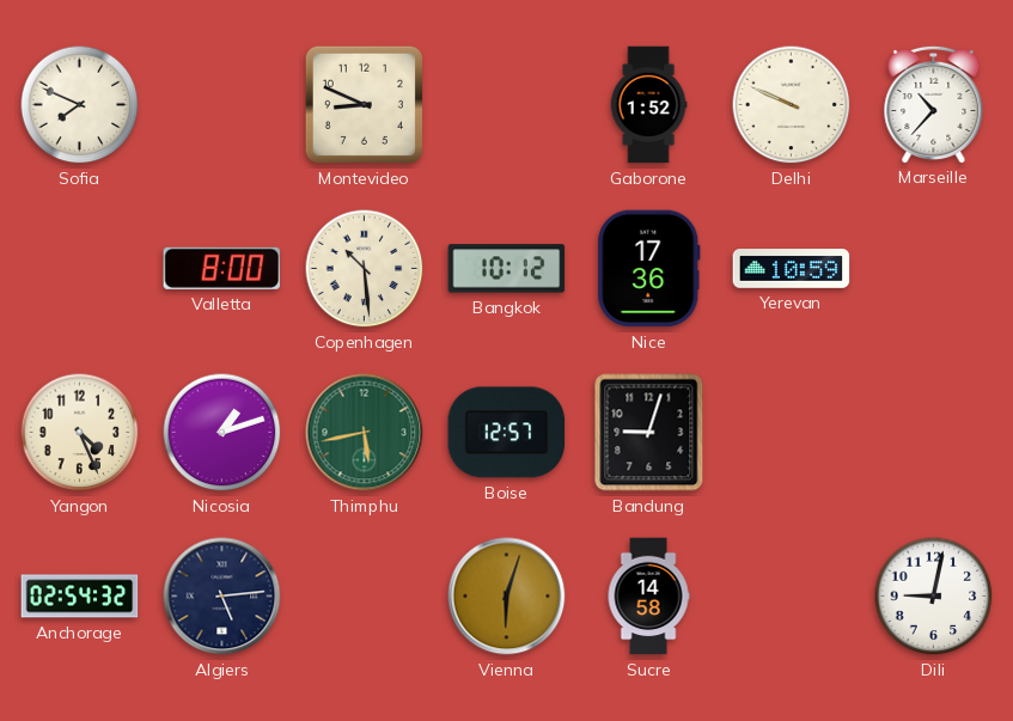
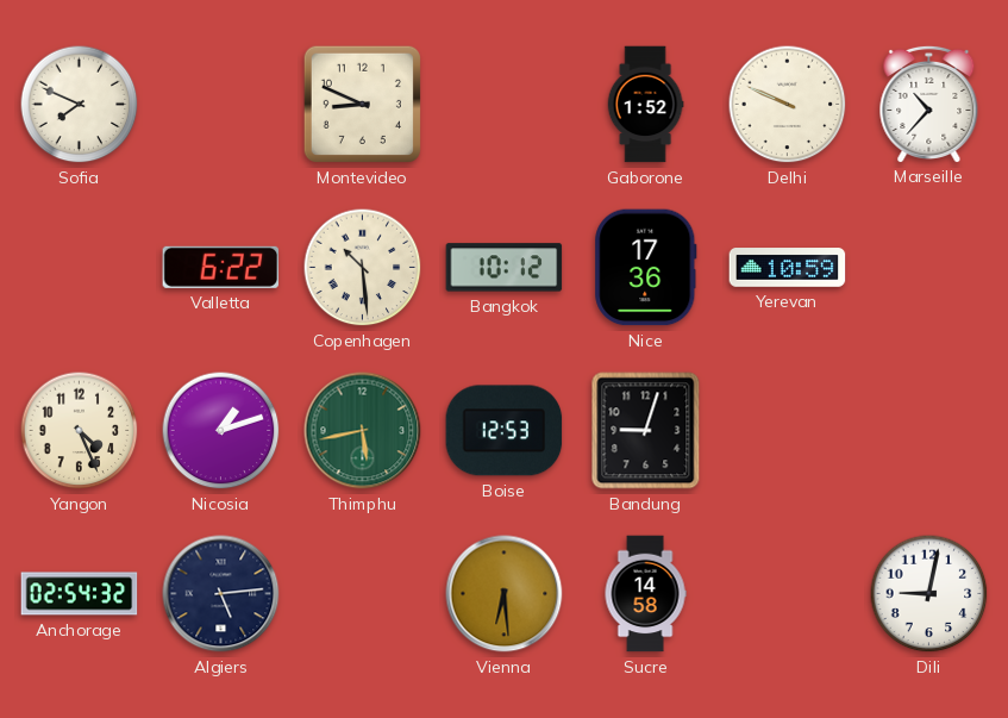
Valletta: 8:00 -> 6:22 (221, 267)
Boise: 12:57 -> 12:53 (505, 431)
Vienna: 6:03 -> 6:29 (505, 594)
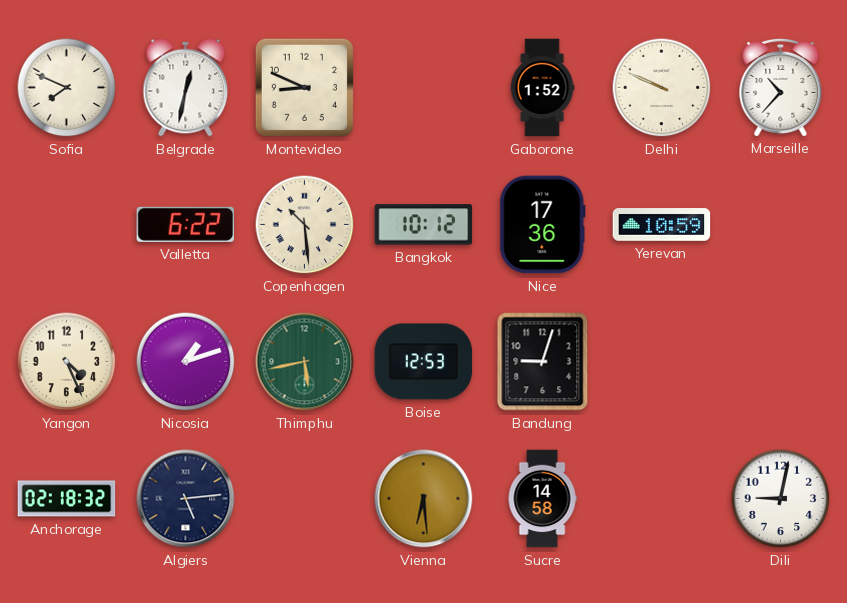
Belgrade: none -> 12:32 (186, 88)
Anchorage: 02:54 -> 02:18 (67, 499)
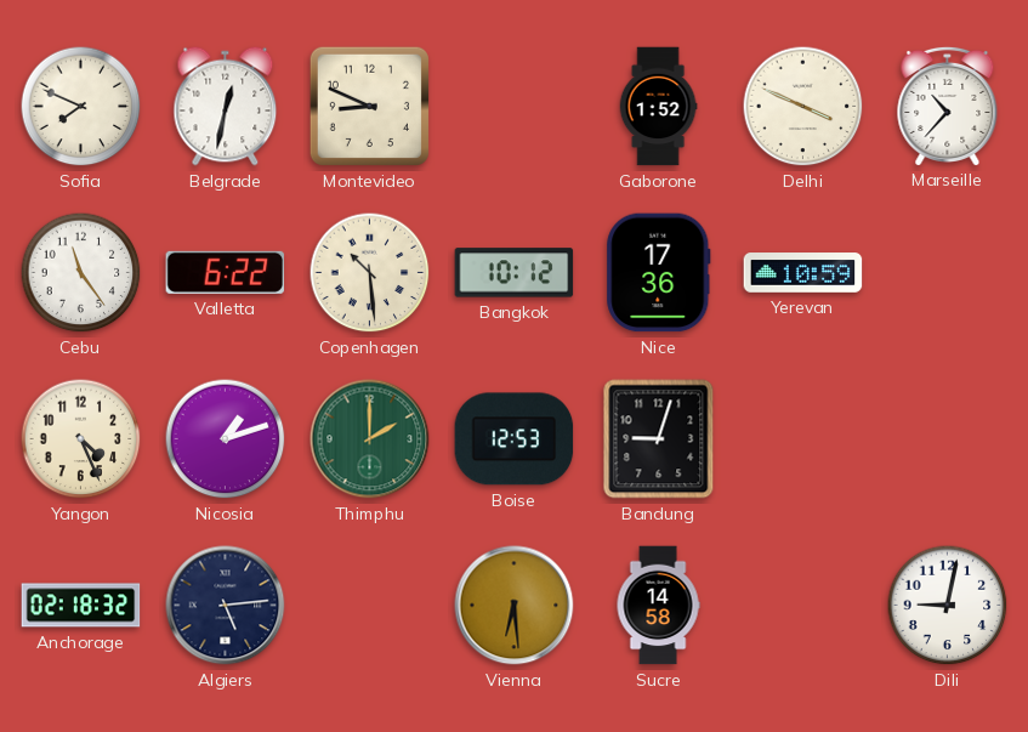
Delhi: 9:49 -> 3:49 (803, 107)
Cebu: none -> 11:24 (81, 273)
Thimphu: 5:43 -> 2:00 (370, 439)
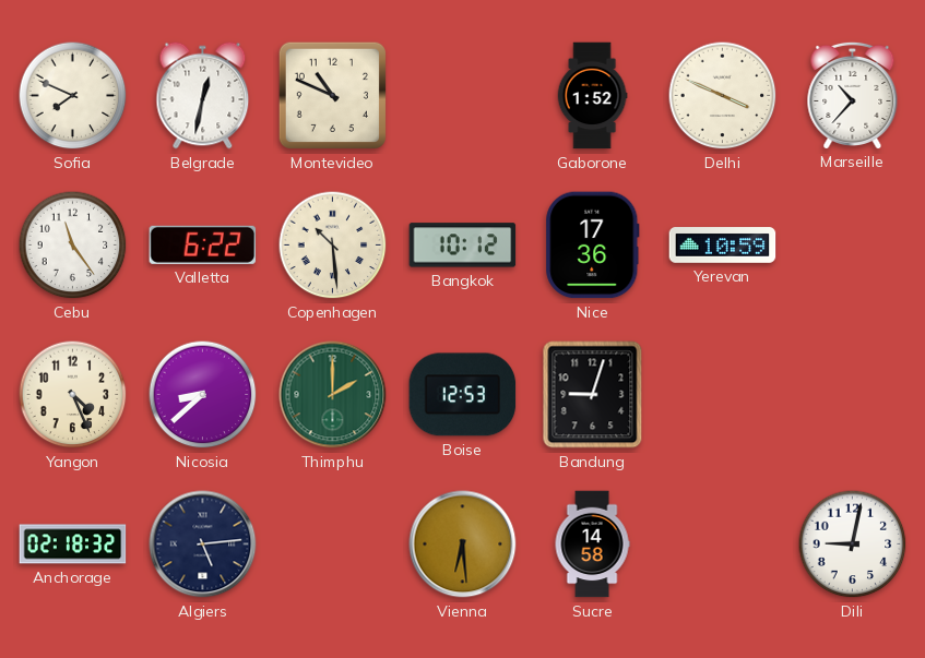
Montevideo: 8:49 -> 10:49 (332, 95)
Nicosia: 1:12 -> 8:38 (203, 395)
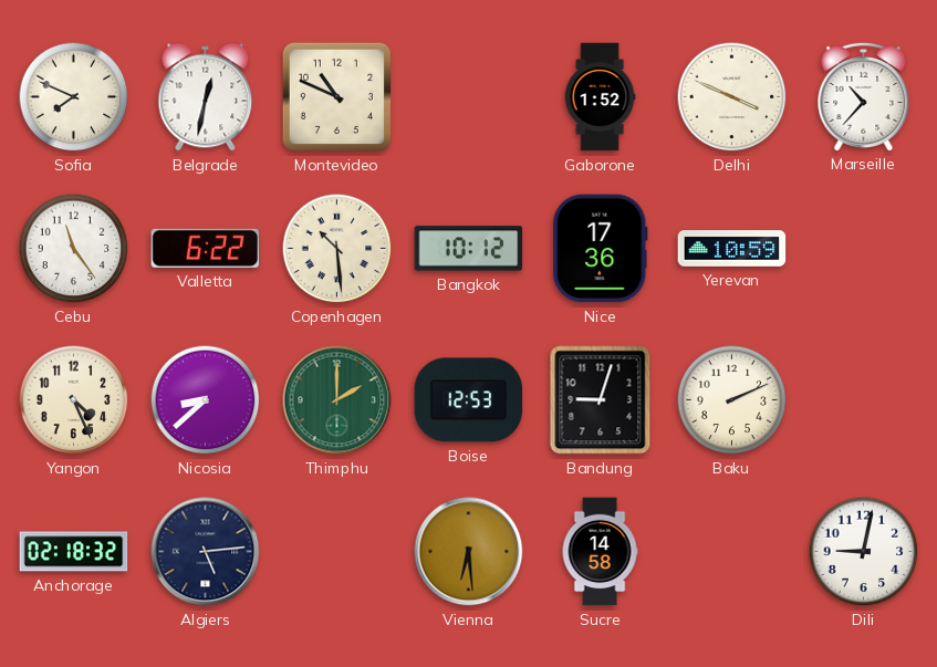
Baku: none -> 2:11 (732, 400)
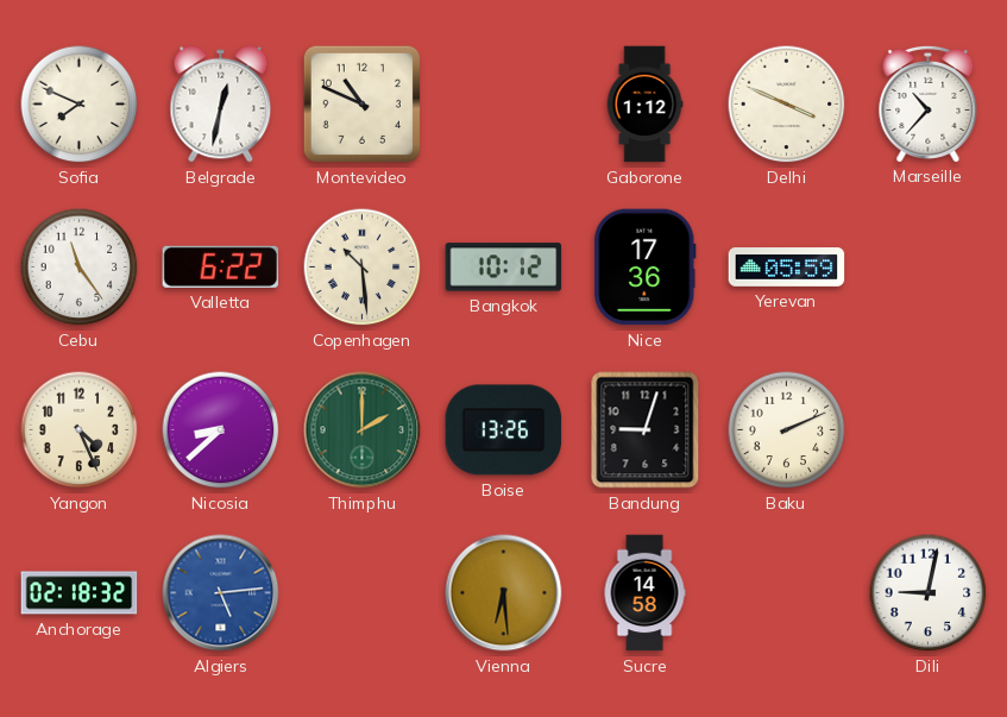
Gaborone: 1:52 -> 1:12 (644, 105)
Yerevan: 10:59 -> 05:59 (787, 268)
Boise: 12:53 -> 13:26 (504, 430)
Algiers dial: navy -> blue (221, 593)
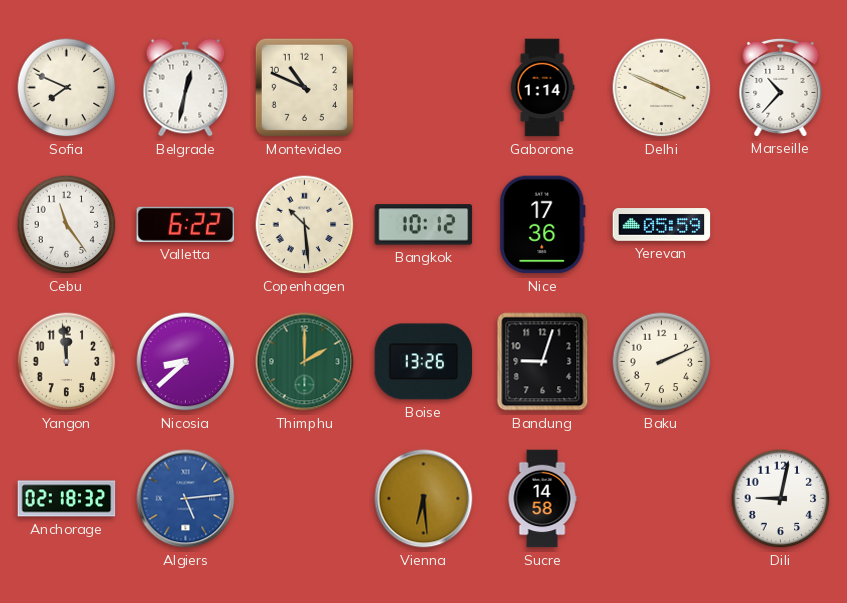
Gaborone: 1:12 -> 1:14 (542, 88)
Yangon: 4:26 -> 11:59 (67, 362)
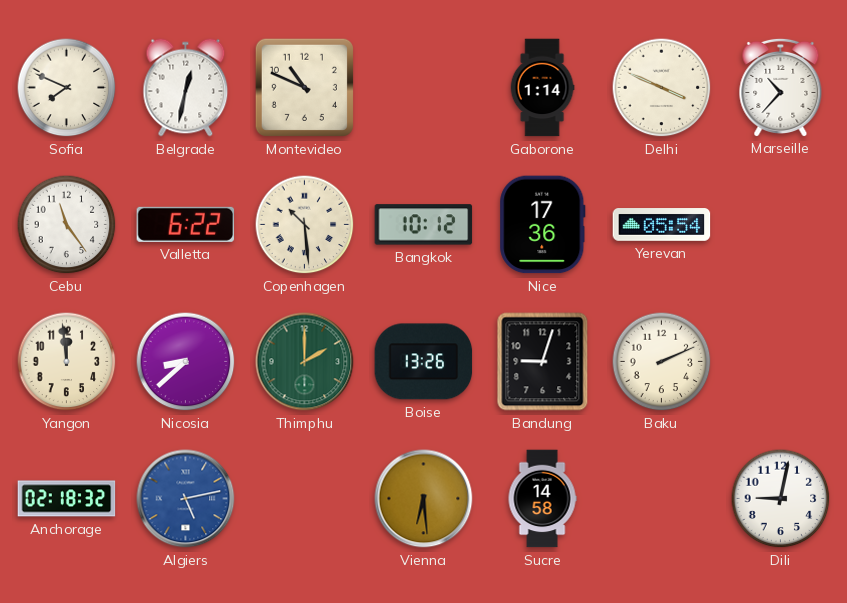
Yerevan: 05:59 -> 05:54 (662, 225)
Algiers: 5:14 -> 5:13 (186, 499)
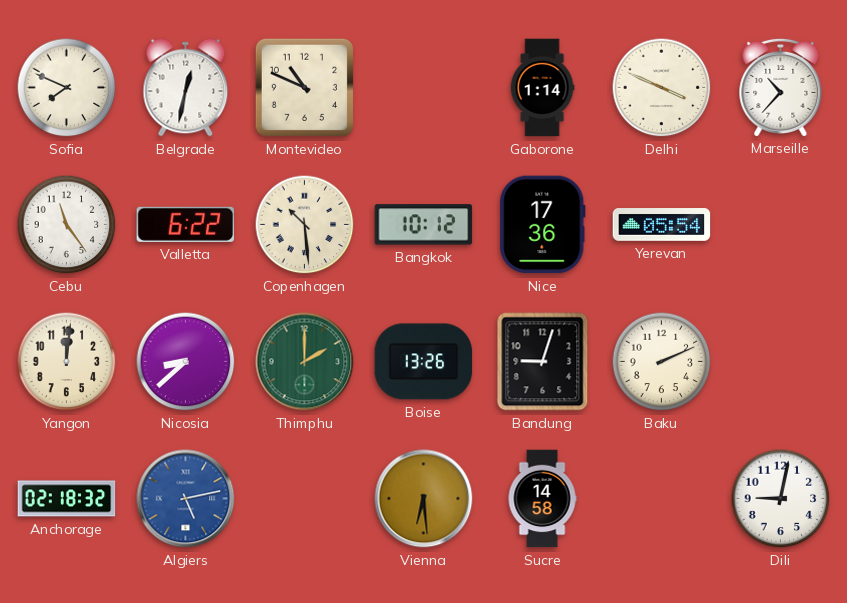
Yangon: 11:59 -> 12:01 (67, 362)
